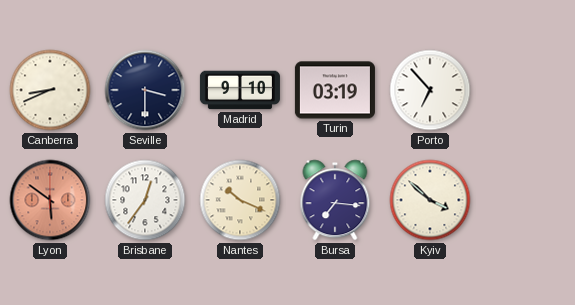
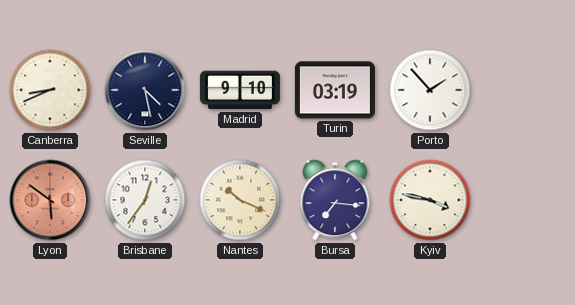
Seville: 3:30 -> 4:28 (145, 90)
Porto: 6:53 -> 1:53 (430, 90)
Kyiv: 3:52 -> 3:47 (430, 200)
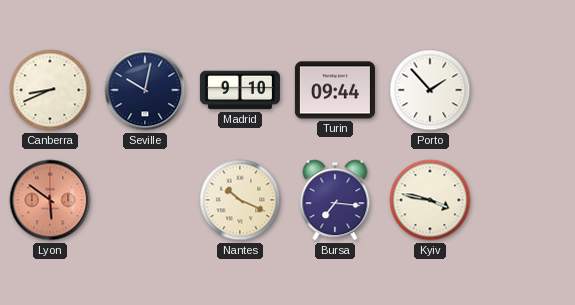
Seville: 4:28 -> 10:02 (145, 90)
Turin: 03:19 -> 09:44 (335, 90)
Brisbane: 12:36 -> none (145, 200)
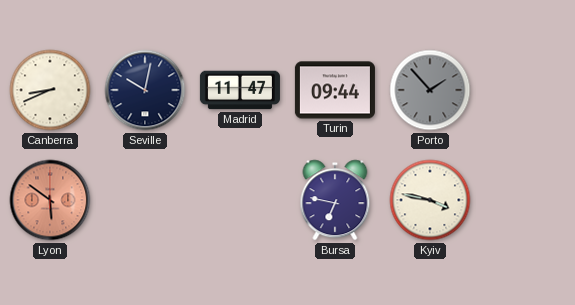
Madrid: 9:10 -> 11:47 (240, 90)
Porto dial: white -> grey (430, 90)
Nantes: 10:19 -> none (240, 200)
Bursa: 7:16 -> 6:47 (335, 200)
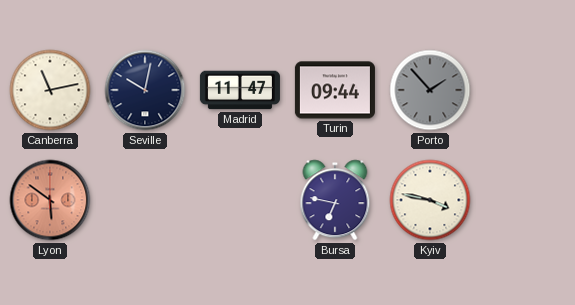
Canberra: 8:41 -> 11:13 (50, 90)
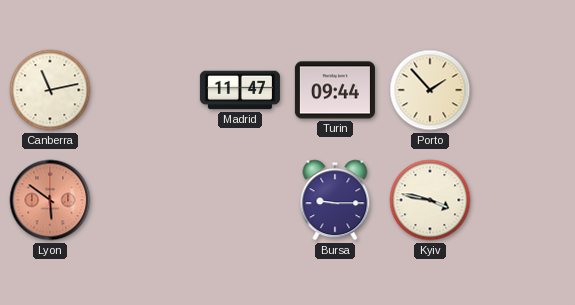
Seville: 10:02 -> none (145, 90)
Porto dial: grey -> cream (430, 90)
Bursa: 6:47 -> 9:15 (335, 200)
